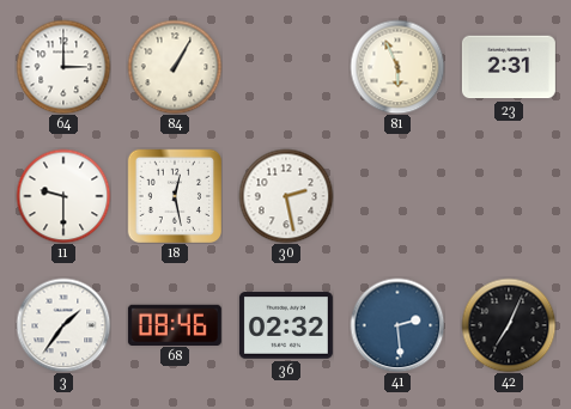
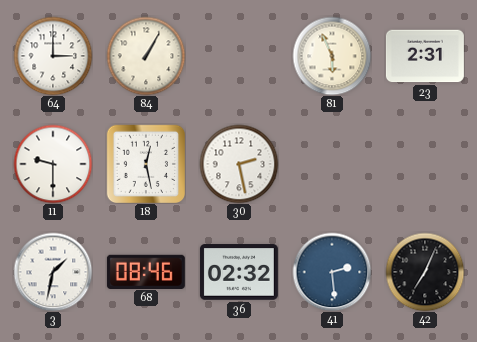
3: 1:36 -> 1:32 (53, 272)
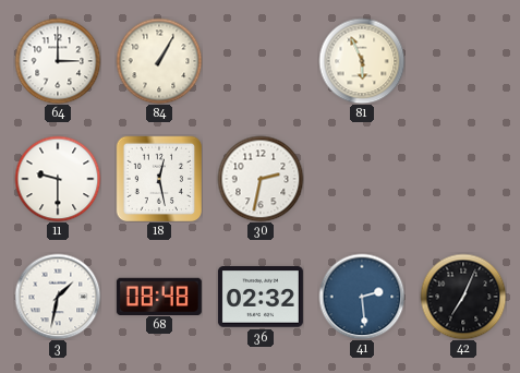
23: 2:31 -> none (425, 56)
30: 2:28 -> 2:32 (261, 179)
68: 08:46 -> 08:48 (159, 296)
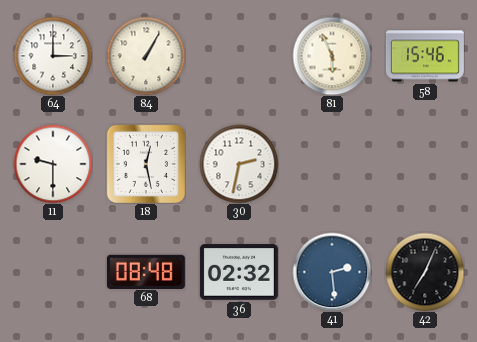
58: none -> 15:46 (425, 56)
3: 1:32 -> none (58, 297)
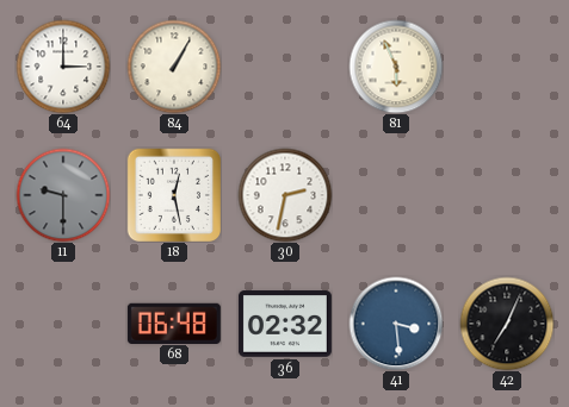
58: 15:46 -> none (425, 56)
11 dial: white -> grey (63, 195)
68: 08:48 -> 06:48 (174, 323)
41: 2:29 -> 3:29 (396, 324)
